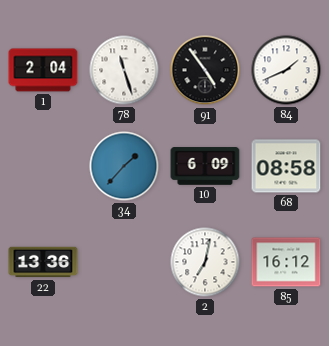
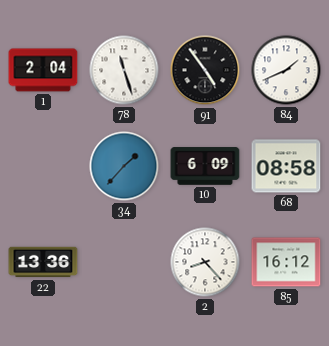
2: 7:02 -> 8:23 (205, 262)
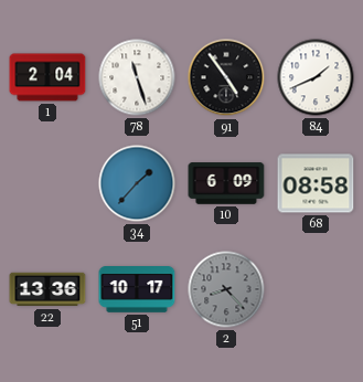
51: none -> 10:17 (137, 290)
2 dial: white -> grey (226, 289)
85: 16:12 -> none (286, 262)
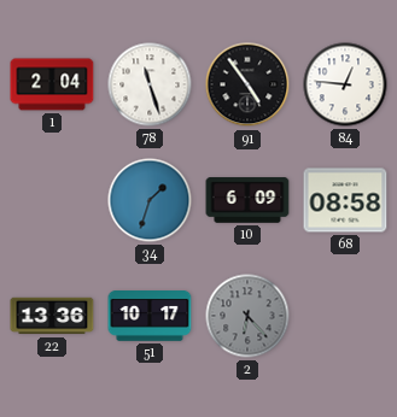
84: 1:41 -> 12:46 (345, 84)
34: 1:37 -> 1:33 (150, 200)
2: 8:23 -> 6:23 (247, 316)
